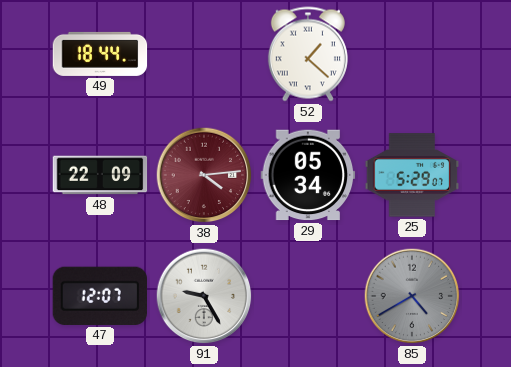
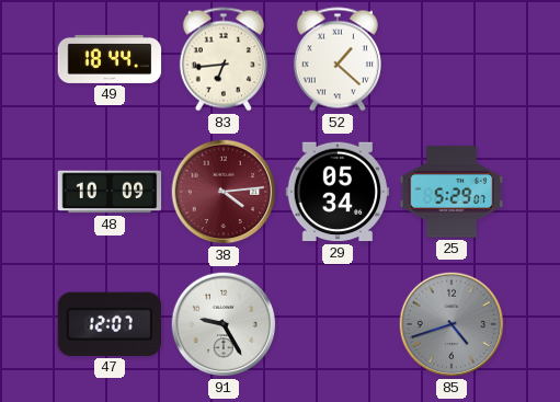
83: none -> 6:44 (224, 59)
48: 22:09 -> 10:09 (110, 192)
85: 4:40 -> 4:42 (452, 324)
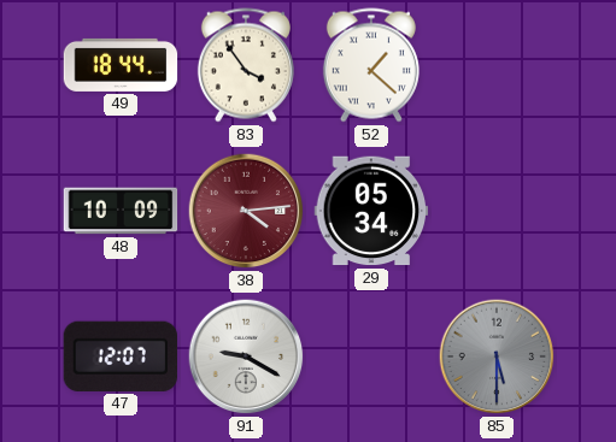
83: 6:44 -> 3:54 (246, 65)
25: 5:29 -> none (452, 192)
91: 9:25 -> 9:20 (246, 356)
85: 4:42 -> 5:30 (497, 356)
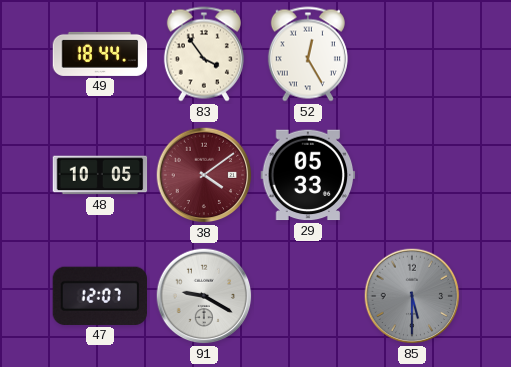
52: 1:22 -> 12:25 (308, 54)
48: 10:09 -> 10:05 (100, 175)
38: 4:14 -> 4:09 (204, 175)
29: 05:34 -> 05:33 (308, 175)
